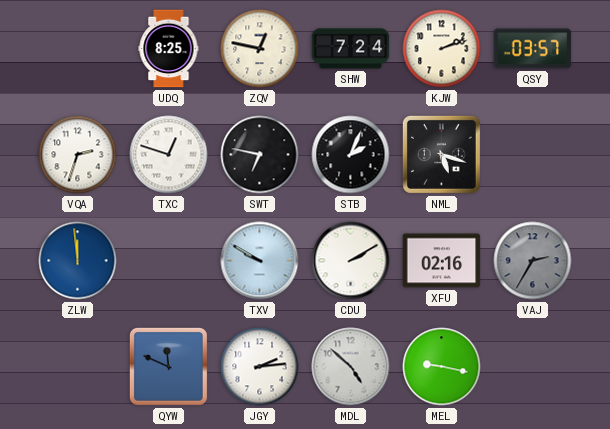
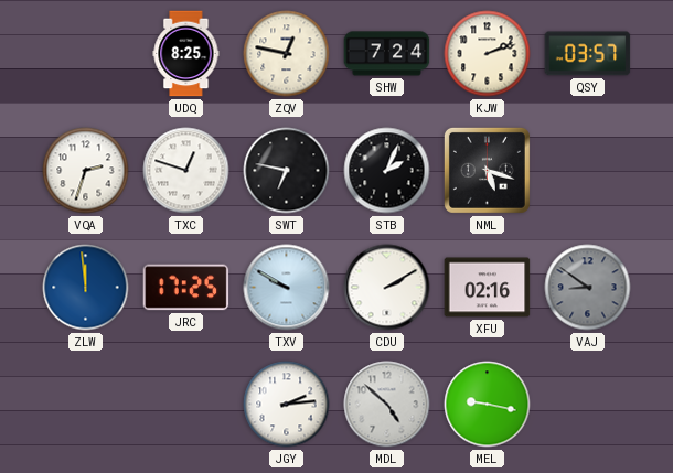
JRC: none -> 17:25 (186, 288)
VAJ: 2:35 -> 8:51 (588, 288)
QYW: 11:49 -> none (168, 366)
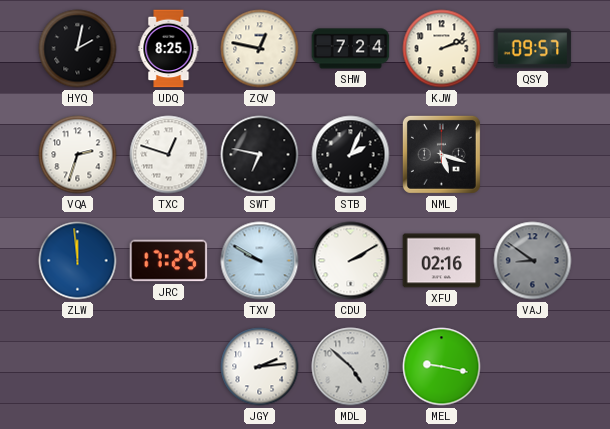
HYQ: none -> 2:02 (78, 49)
QSY: 03:57 -> 09:57 (533, 49)
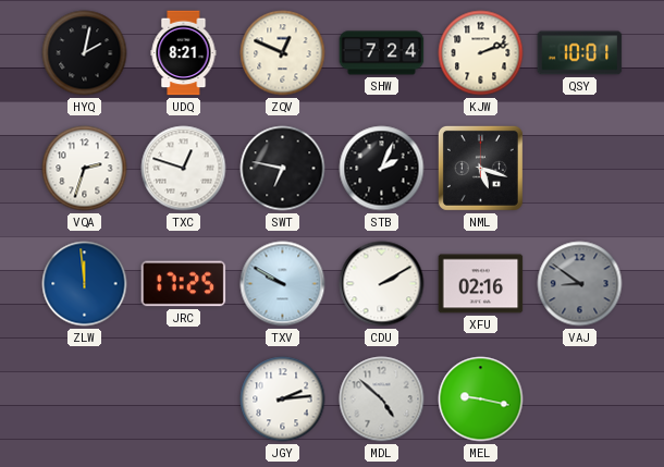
UDQ: 8:25 -> 8:21 (184, 53)
ZQV: 12:47 -> 12:49 (283, 53)
QSY: 09:57 -> 10:01 (580, 53)
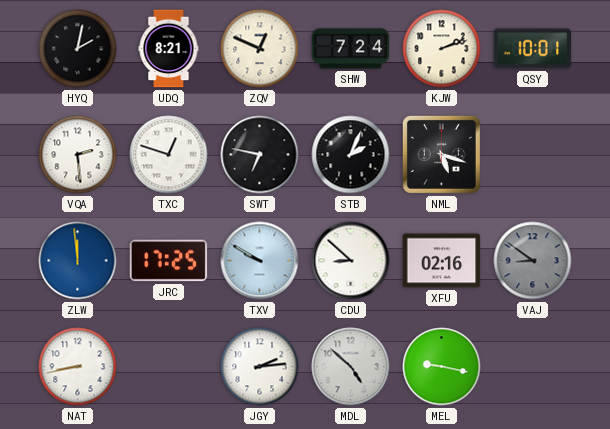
VQA: 2:33 -> 2:29 (78, 155)
CDU: 2:10 -> 8:52 (351, 261)
NAT: none -> 8:43 (78, 367)
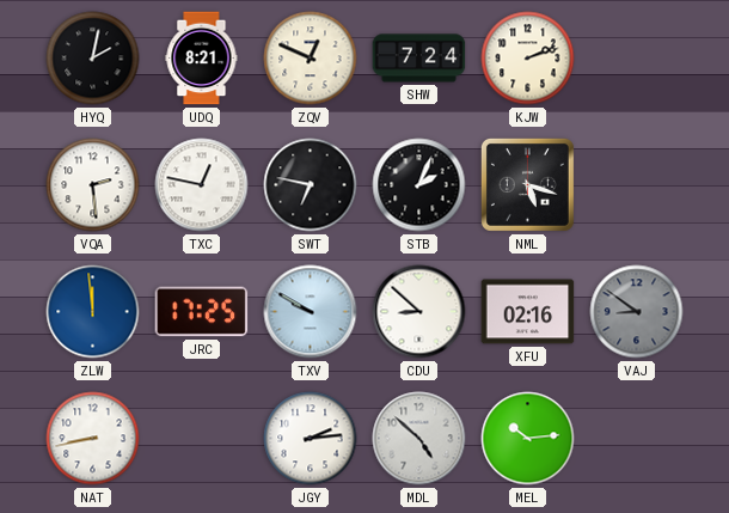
QSY: 10:01 -> none (533, 49)
TXC: 12:48 -> 12:47 (202, 185)
MEL: 9:17 -> 10:14 (528, 439)
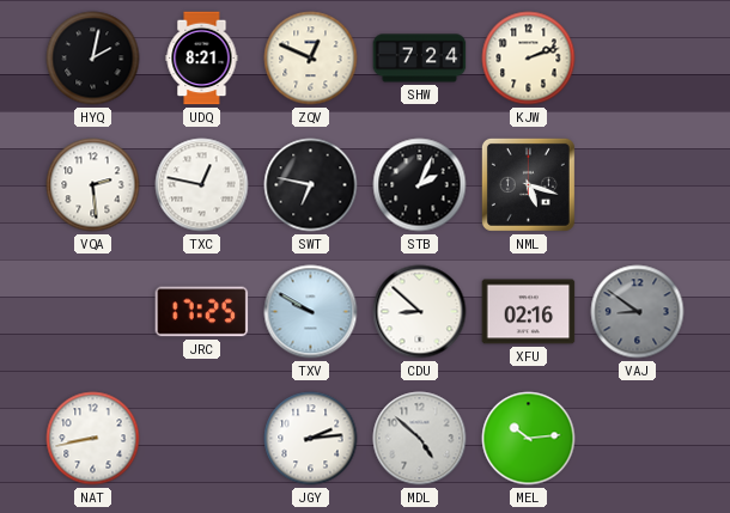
ZLW: 11:59 -> none (93, 312)
